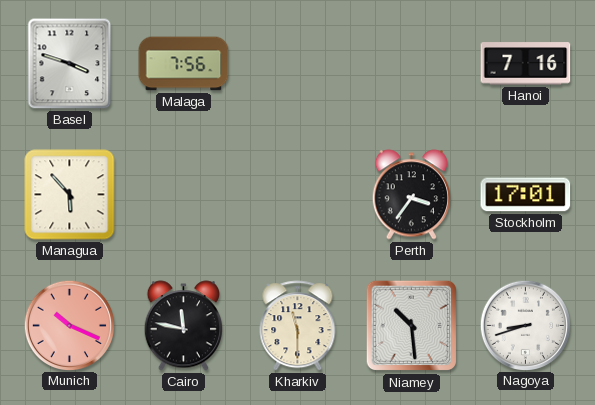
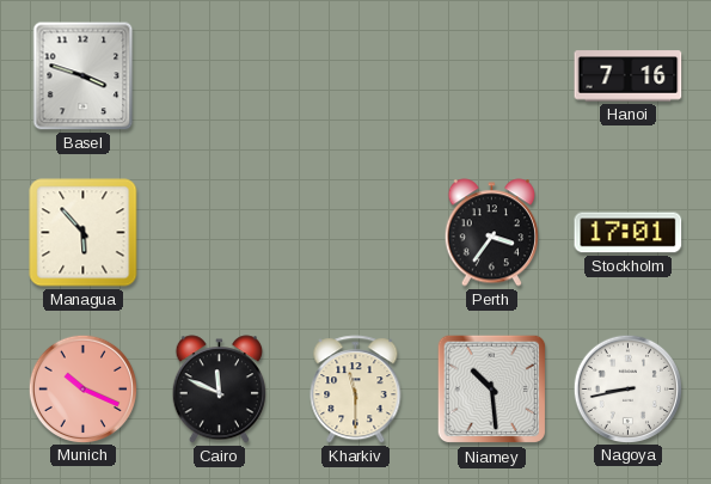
Malaga: 7:56 -> none (184, 64)
Cairo: 11:47 -> 11:49 (219, 390)
Nagoya: 8:42 -> 8:43 (627, 388)
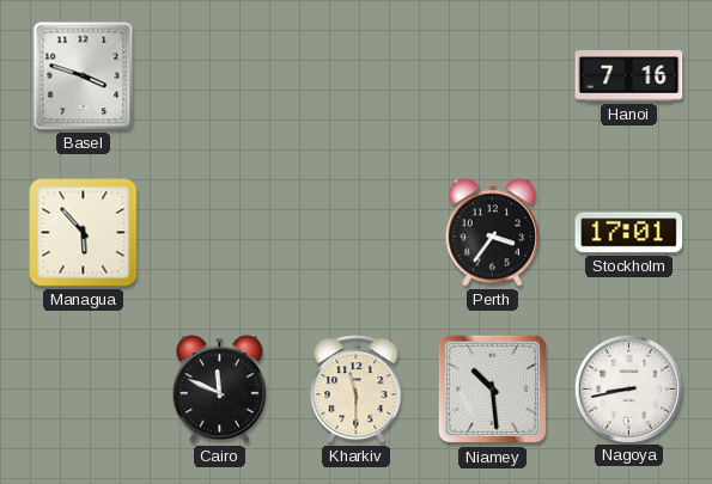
Munich: 10:19 -> none (82, 388)
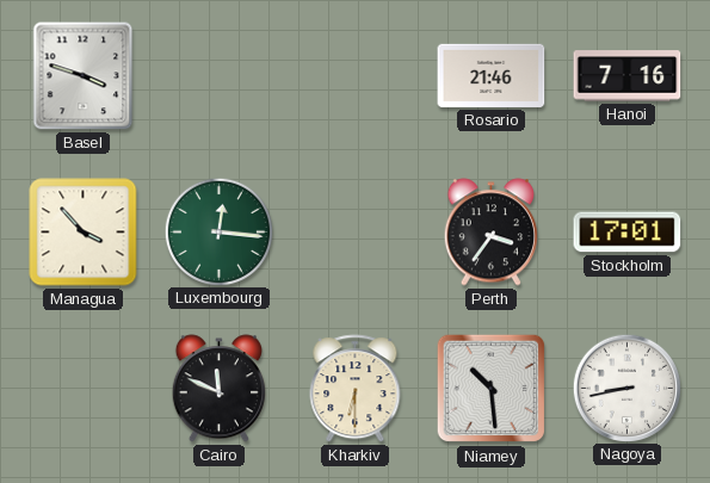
Rosario: none -> 21:46 (492, 75)
Managua: 5:53 -> 3:53 (84, 233)
Luxembourg: none -> 12:16 (218, 231)
Kharkiv: 11:30 -> 6:30 (356, 389)
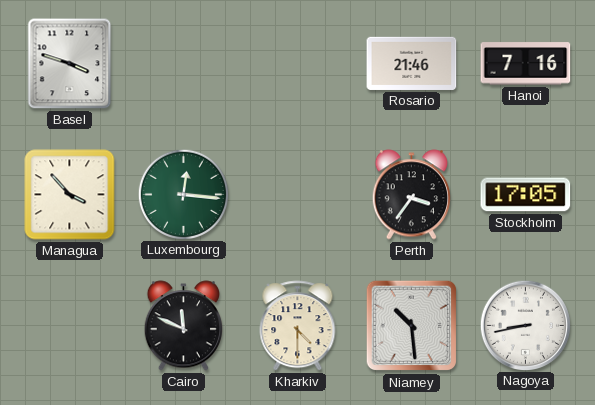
Stockholm: 17:01 -> 17:05 (526, 195)
Kharkiv: 6:30 -> 4:30 (298, 326)
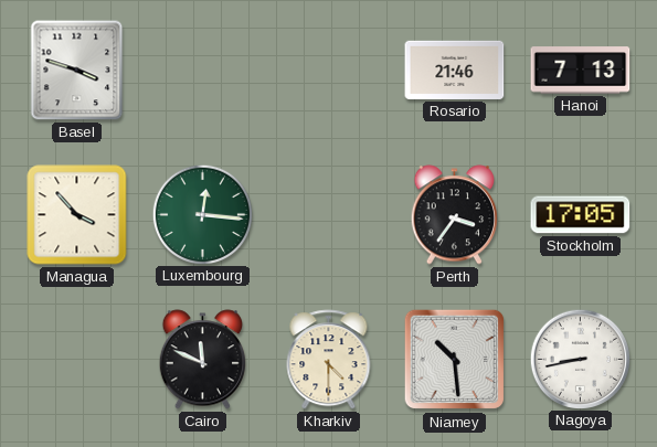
Hanoi: 7:16 -> 7:13 (581, 71)
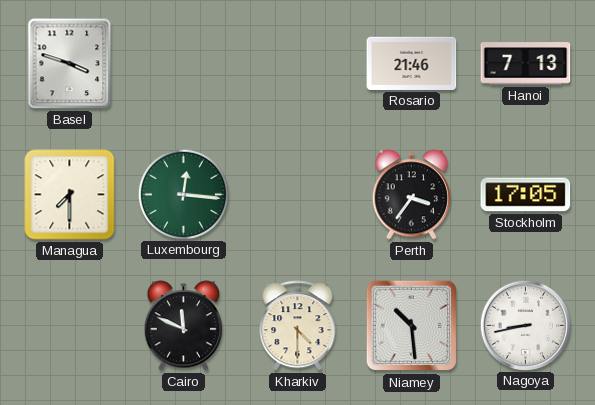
Managua: 3:53 -> 7:30 (70, 195)
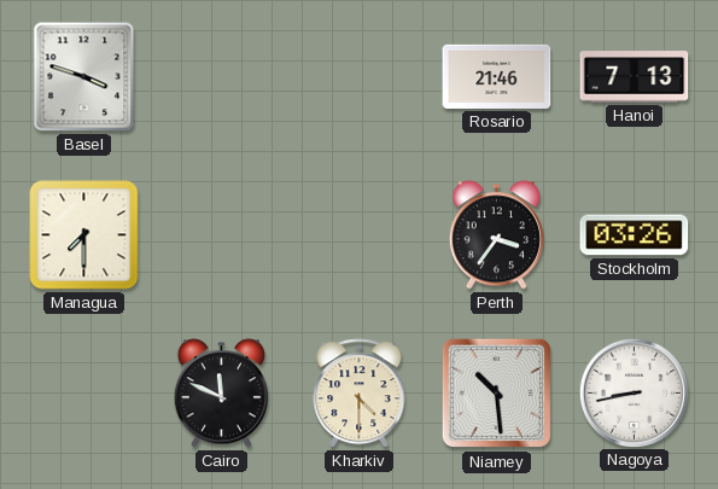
Luxembourg: 12:16 -> none (183, 194)
Stockholm: 17:05 -> 03:26 (635, 235)
